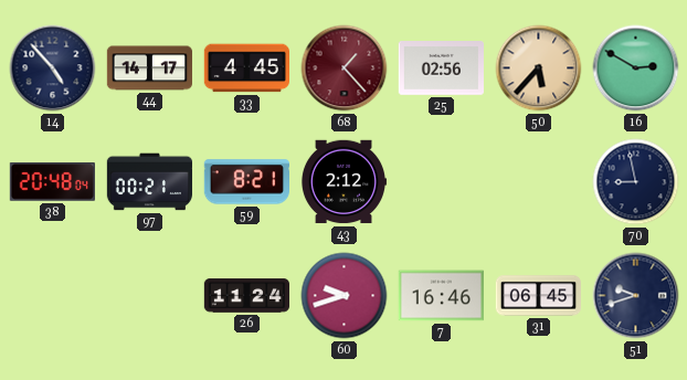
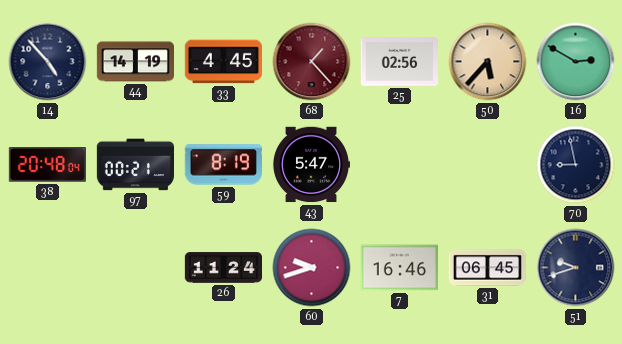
44: 14:17 -> 14:19 (135, 62)
59: 8:21 -> 8:19 (223, 165)
43: 2:12 -> 5:47 (310, 165)
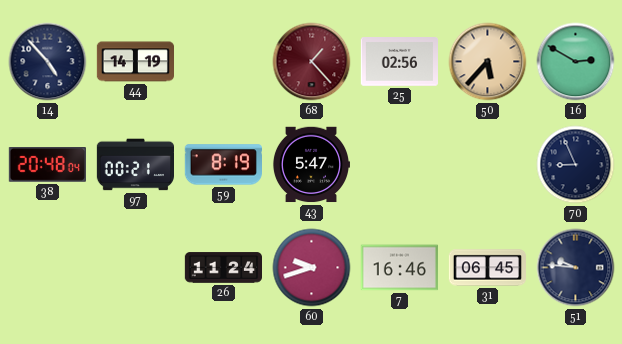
33: 4:45 -> none (223, 62)
70: 8:58 -> 8:56 (576, 165)
51: 9:42 -> 9:46 (576, 268)
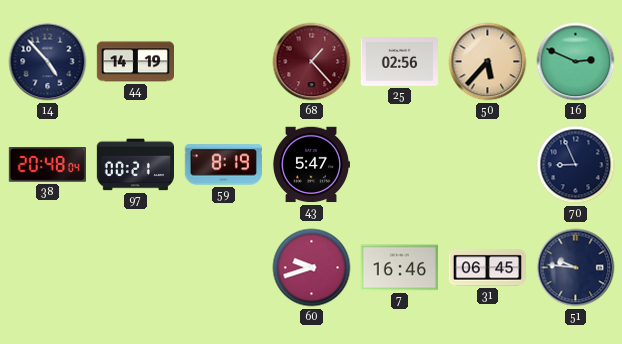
16: 2:50 -> 2:49 (576, 62)
26: 11:24 -> none (223, 268)
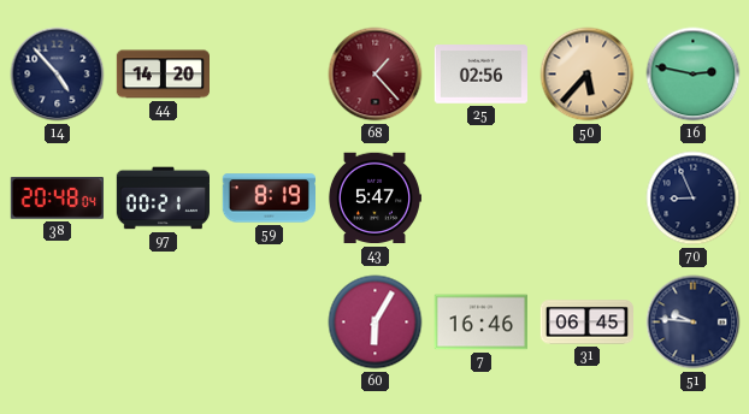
44: 14:19 -> 14:20 (163, 75)
16: 2:49 -> 2:47 (694, 75)
60: 9:42 -> 6:05 (376, 323)
